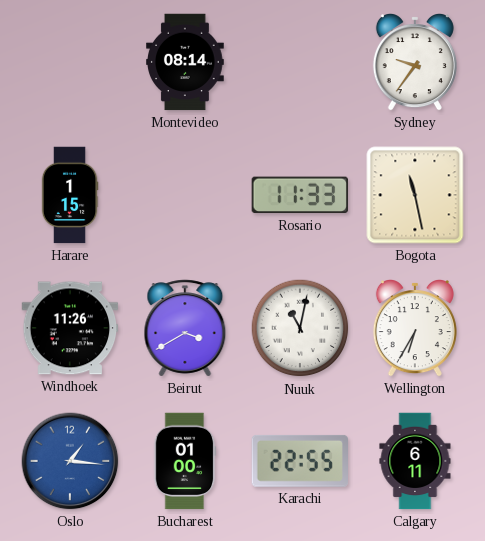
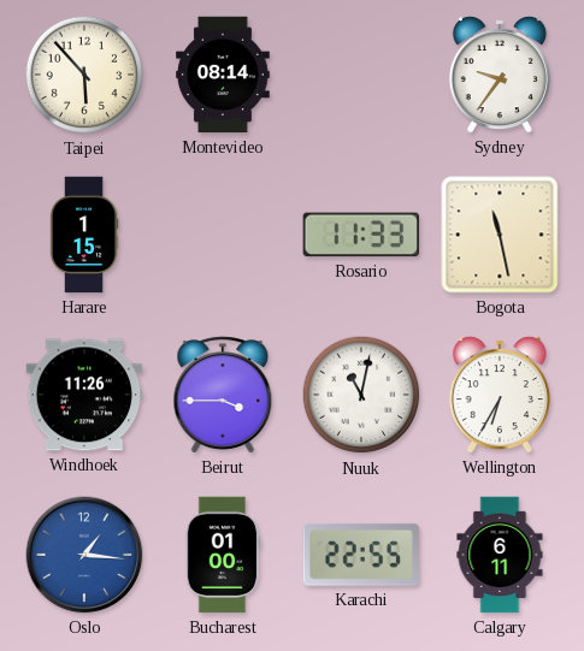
Taipei: none -> 5:53 (84, 75)
Beirut: 3:40 -> 3:45 (223, 395)
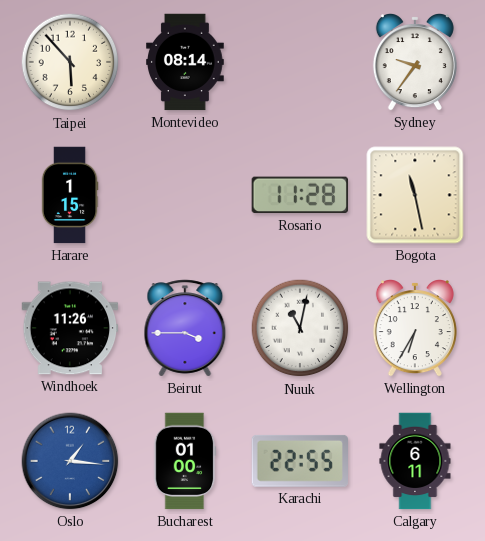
Rosario: 11:33 -> 11:28 (300, 195)
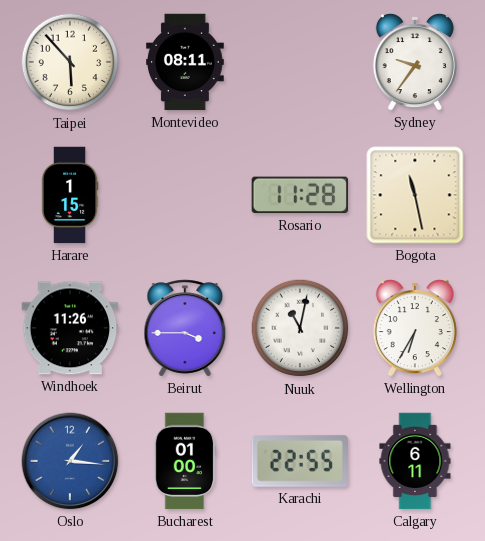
Montevideo: 08:14 -> 08:11 (185, 62)
